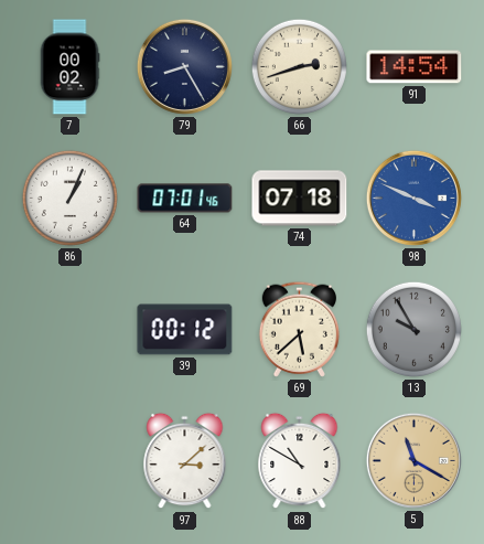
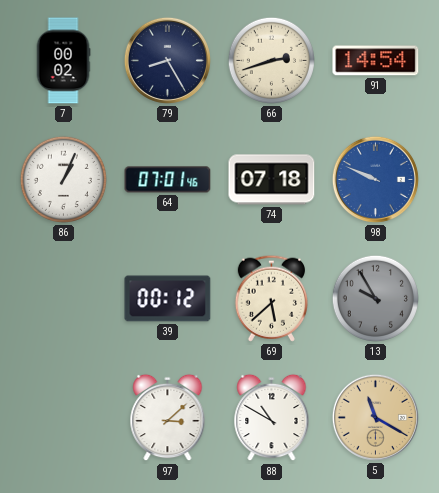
98: 3:49 -> 9:49 (375, 179)
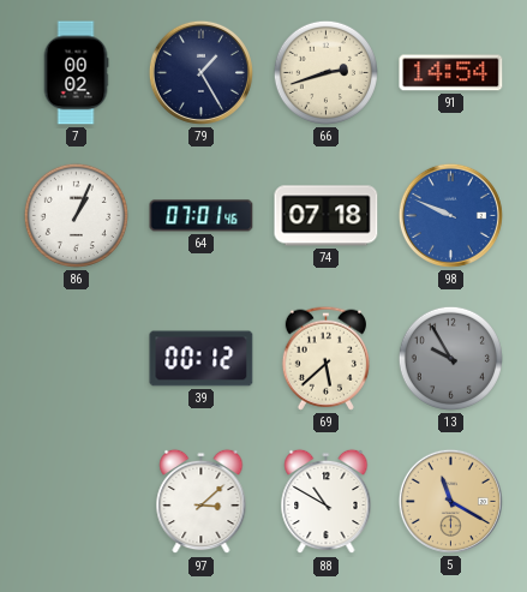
79: 8:25 -> 1:25 (200, 72)
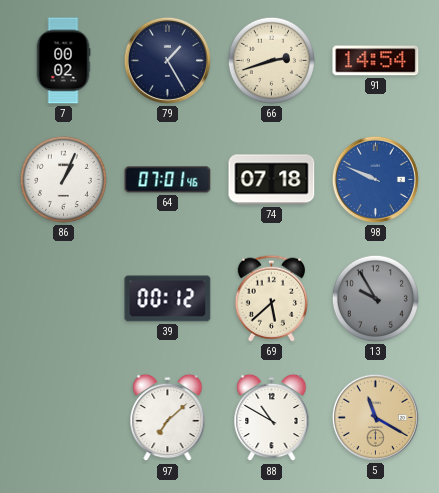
97: 3:08 -> 7:08 (168, 418)
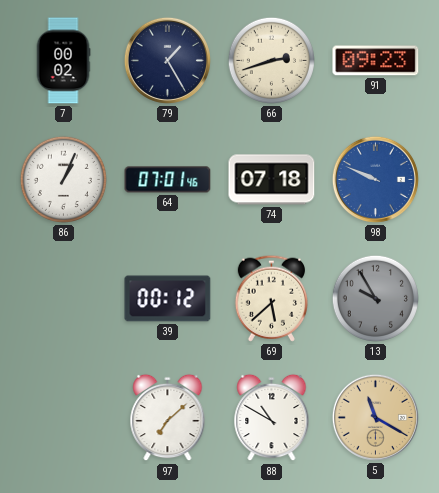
91: 14:54 -> 09:23 (376, 61)
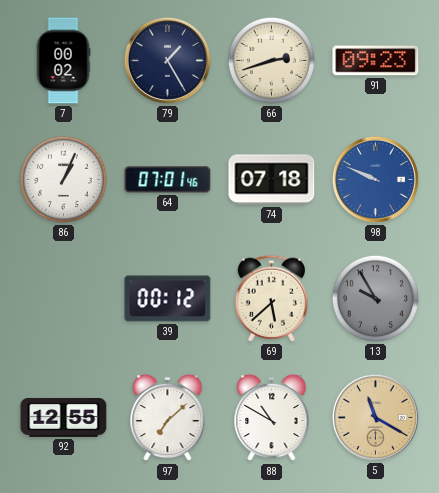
92: none -> 12:55 (64, 417)
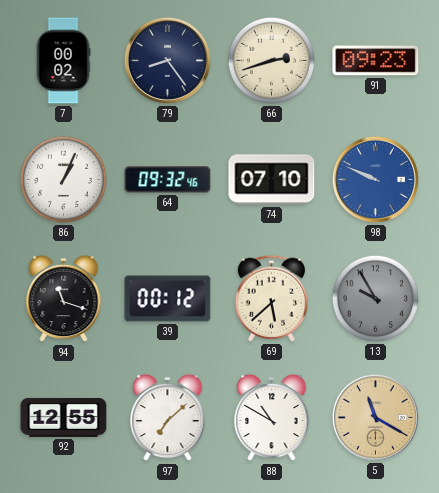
79: 1:25 -> 8:24 (167, 60)
64: 07:01 -> 09:32 (168, 180)
74: 07:18 -> 07:10 (272, 180)
94: none -> 11:18 (64, 299)
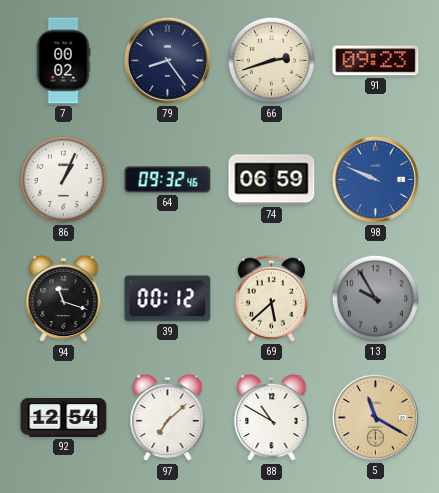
74: 07:10 -> 06:59 (272, 180)
92: 12:55 -> 12:54 (64, 417)
